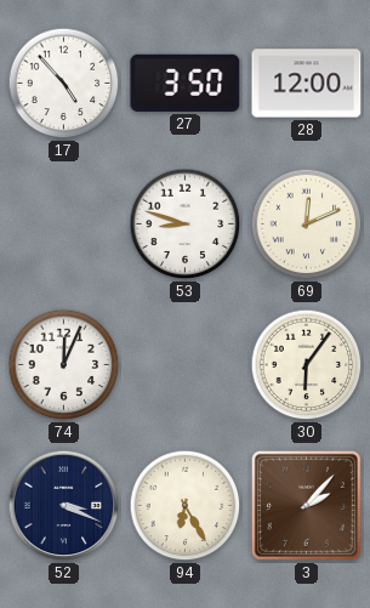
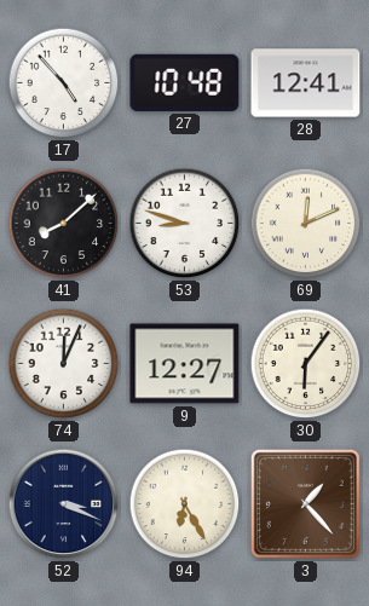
27: 3:50 -> 10:48 (185, 82)
28: 12:00 -> 12:41 (306, 83)
41: none -> 8:08 (64, 224)
9: none -> 12:27 (185, 364)
3: 2:07 -> 1:23 (305, 503)
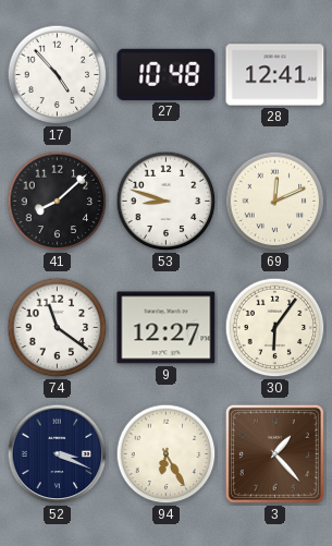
74: 12:04 -> 11:21 (58, 328)
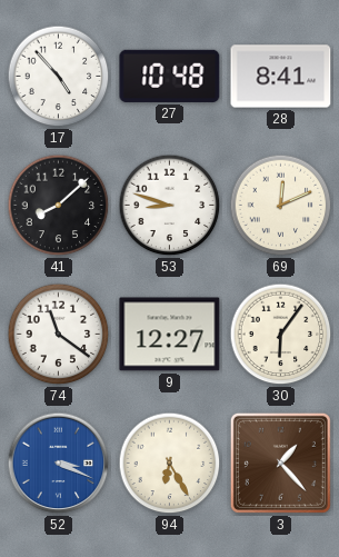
28: 12:41 -> 8:41 (281, 77)
52 dial: navy -> blue (59, 464)
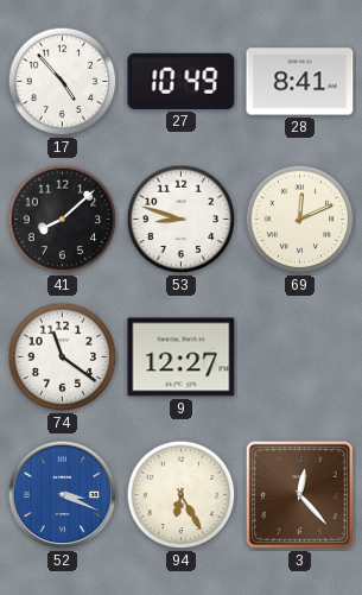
27: 10:48 -> 10:49 (182, 81)
30: 6:06 -> none (281, 335)
3: 1:23 -> 12:23 (299, 494)
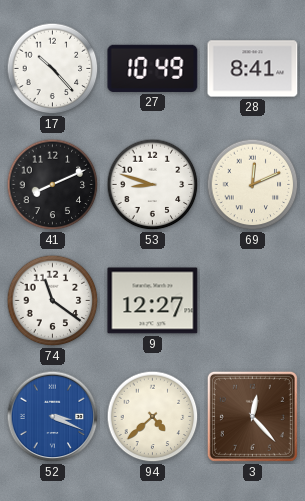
17: 4:53 -> 10:23 (53, 69)
41: 8:08 -> 8:11 (53, 185)
94: 6:25 -> 4:38 (153, 417)
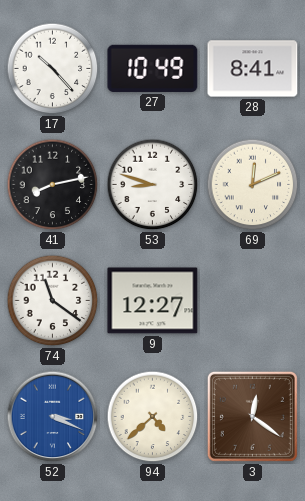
41: 8:11 -> 8:13 (53, 185)
3: 12:23 -> 12:21 (252, 416)
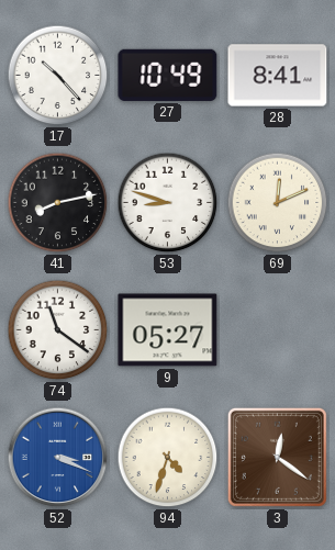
9: 12:27 -> 05:27 (168, 330)
94: 4:38 -> 4:33 (168, 458)
